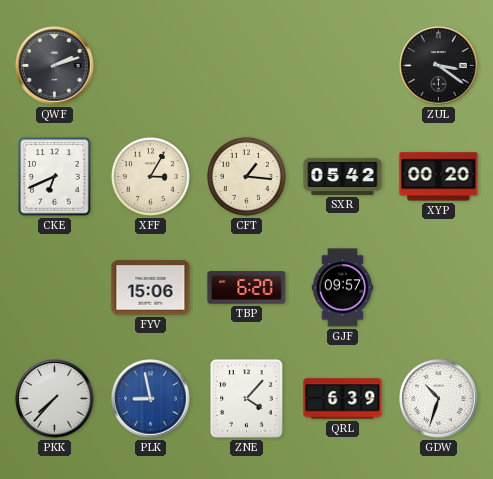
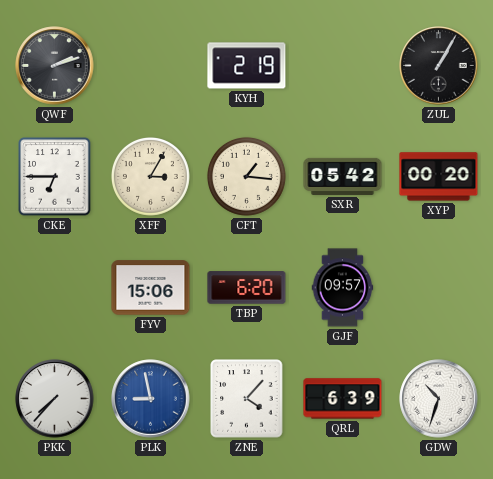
KYH: none -> 2:19 (247, 66)
ZUL: 3:21 -> 1:05 (439, 66)
CKE: 6:41 -> 6:45 (55, 177)
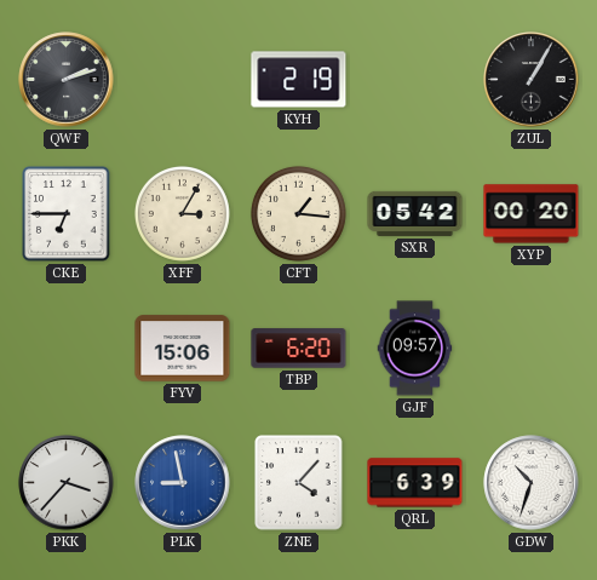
PKK: 7:37 -> 3:37 (67, 483)
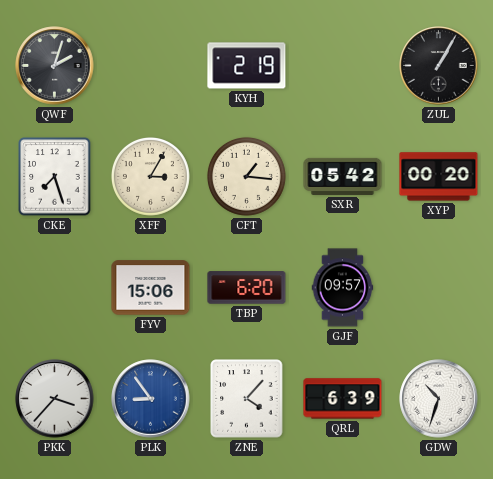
QWF: 2:12 -> 2:03 (55, 66)
CKE: 6:45 -> 7:27 (55, 177)
PLK: 8:58 -> 8:54 (151, 399)
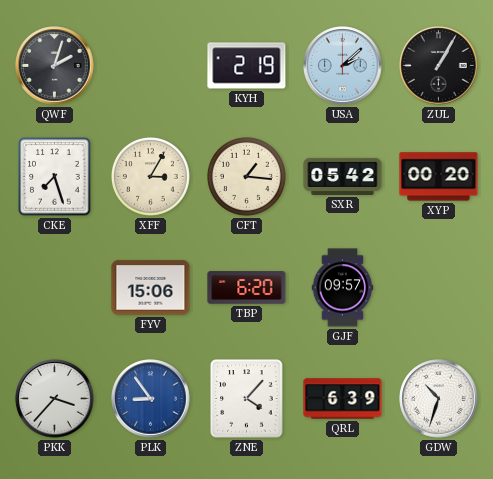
USA: none -> 2:08 (343, 66)
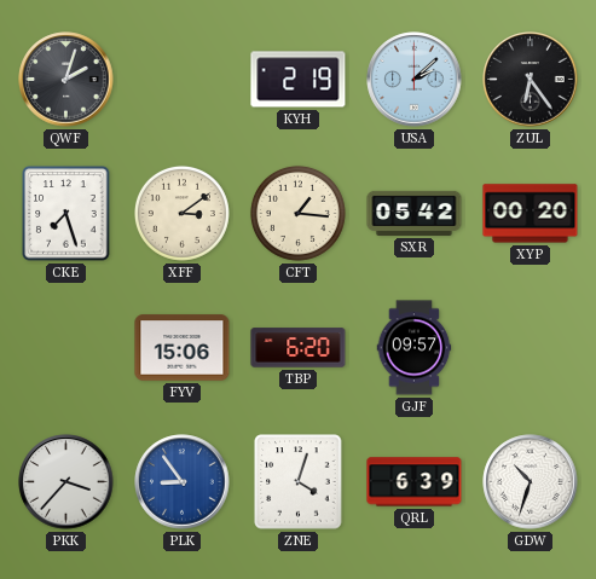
ZUL: 1:05 -> 6:24 (531, 80)
XFF: 3:05 -> 3:09 (181, 213)
ZNE: 4:07 -> 4:03 (299, 482)
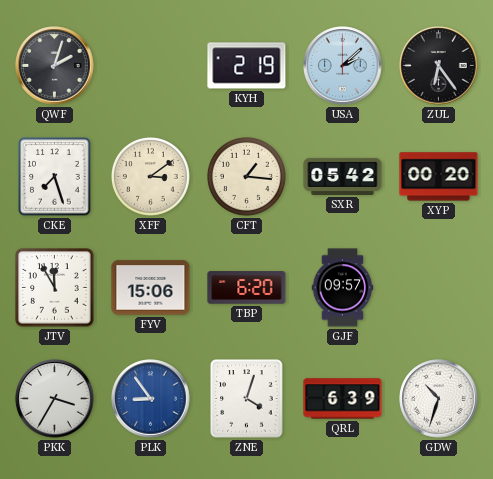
JTV: none -> 11:55 (55, 288)
PKK: 3:37 -> 3:35 (55, 399)
